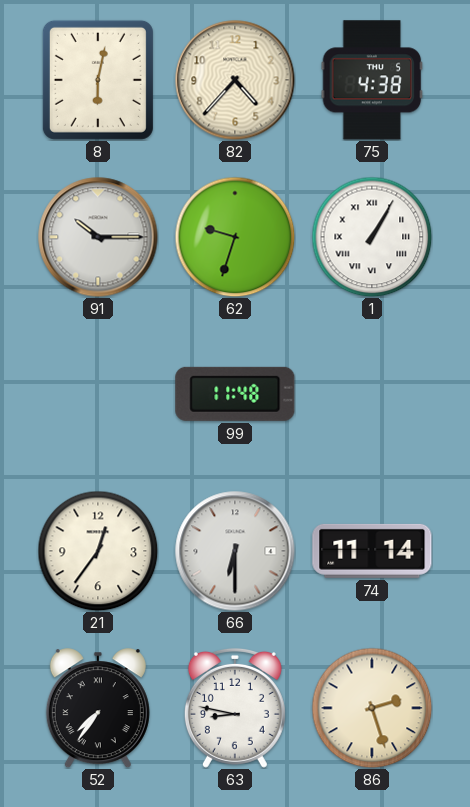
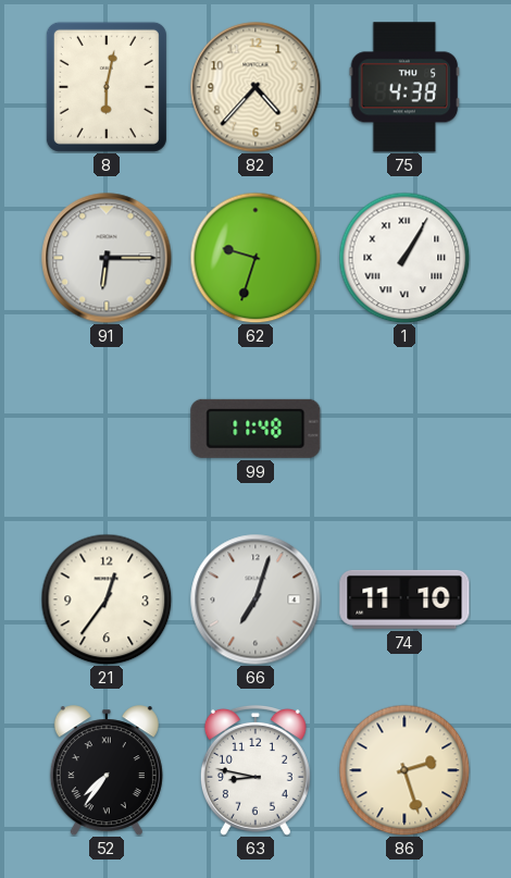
91: 10:15 -> 6:15 (107, 258)
66: 6:30 -> 7:03 (255, 599)
74: 11:14 -> 11:10 (404, 599)
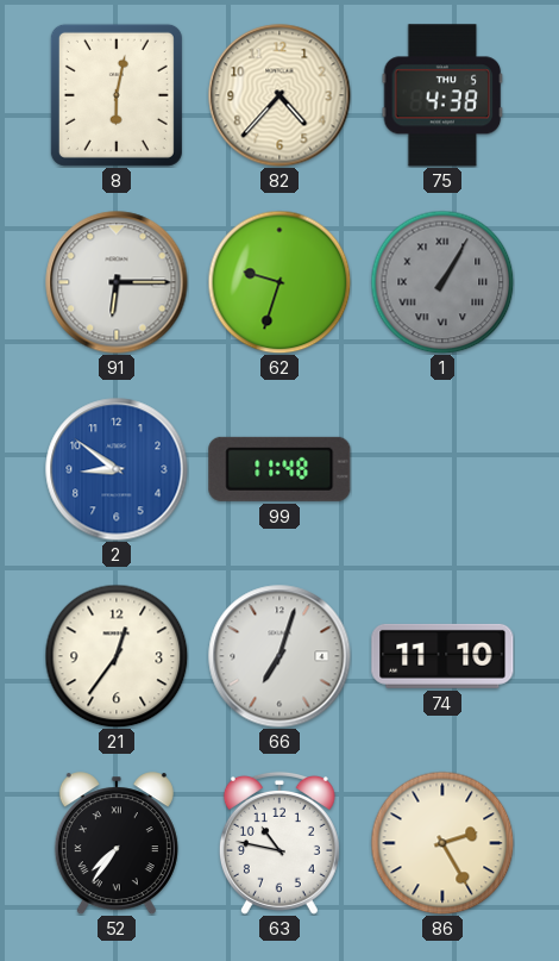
1 dial: white -> grey (442, 282)
2: none -> 8:51 (117, 469)
63: 8:47 -> 10:47 (279, 843)
86: 2:27 -> 2:25 (442, 843)
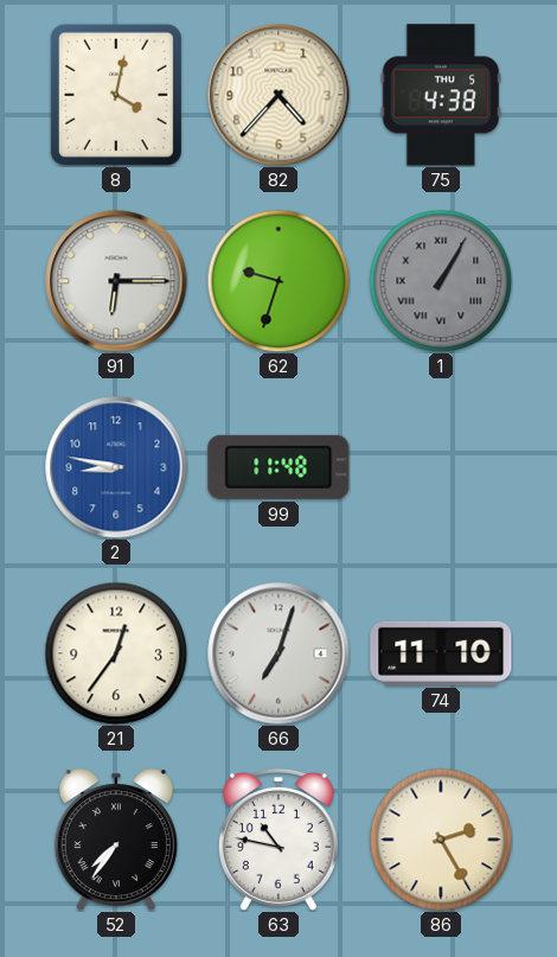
8: 6:02 -> 4:02 (116, 95)
2: 8:51 -> 8:47 (116, 467)
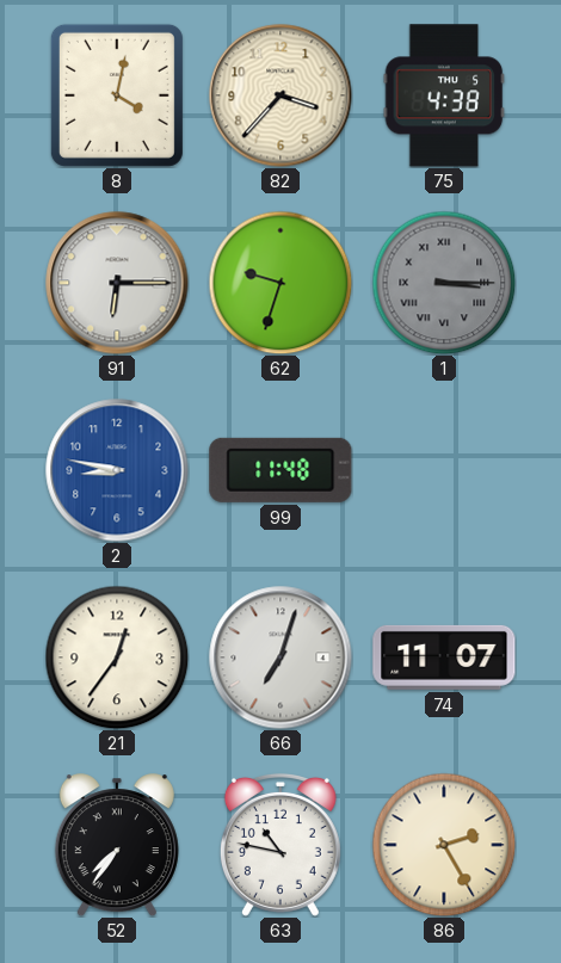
82: 4:37 -> 3:37 (280, 95)
1: 1:05 -> 3:15 (444, 283)
74: 11:10 -> 11:07 (444, 658)
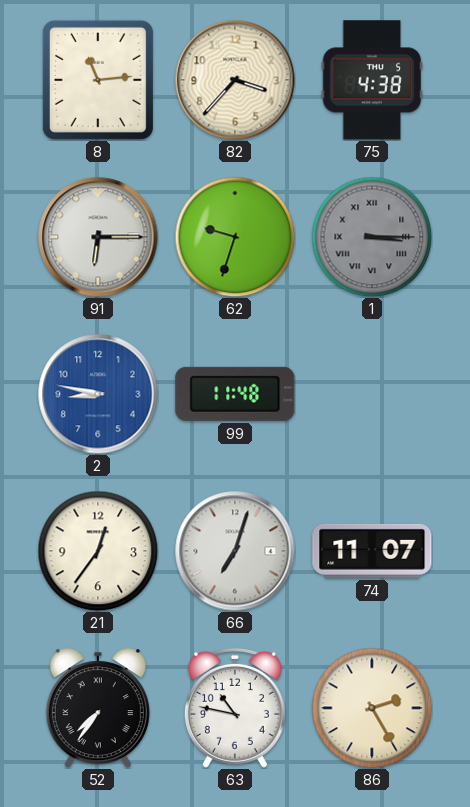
8: 4:02 -> 11:14 (98, 80)
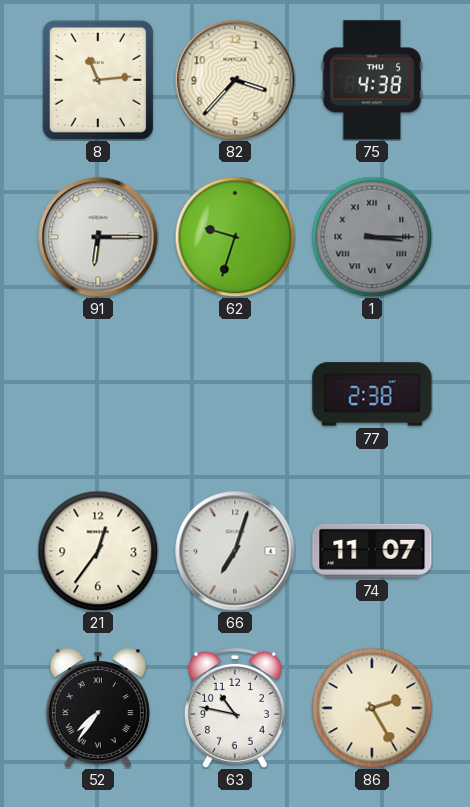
2: 8:47 -> none (98, 394)
99: 11:48 -> none (235, 394)
77: none -> 2:38 (372, 394)
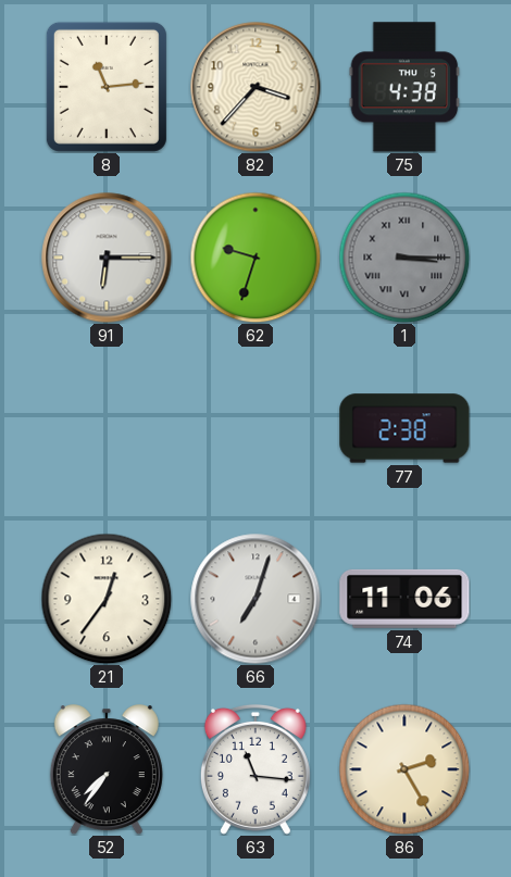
74: 11:07 -> 11:06 (404, 599)
63: 10:47 -> 11:16 (255, 769)
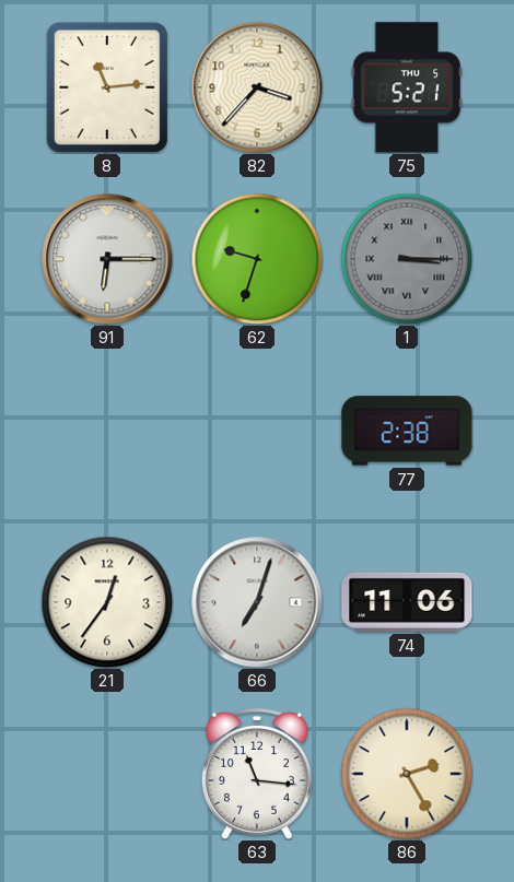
75: 4:38 -> 5:21 (407, 87)
52: 7:36 -> none (107, 769)
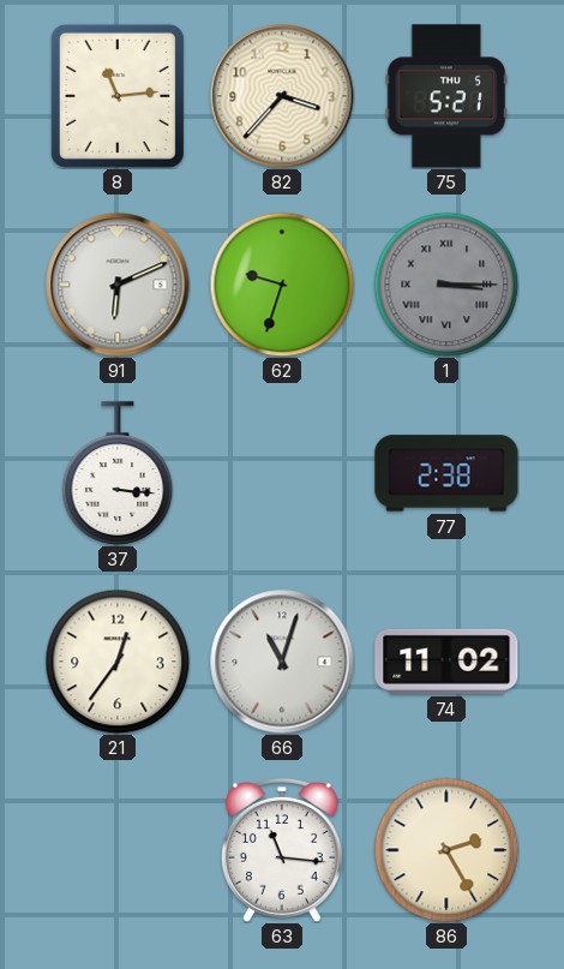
91: 6:15 -> 6:11 (118, 285)
37: none -> 3:16 (118, 473)
66: 7:03 -> 11:03 (282, 662)
74: 11:06 -> 11:02 (446, 662)
